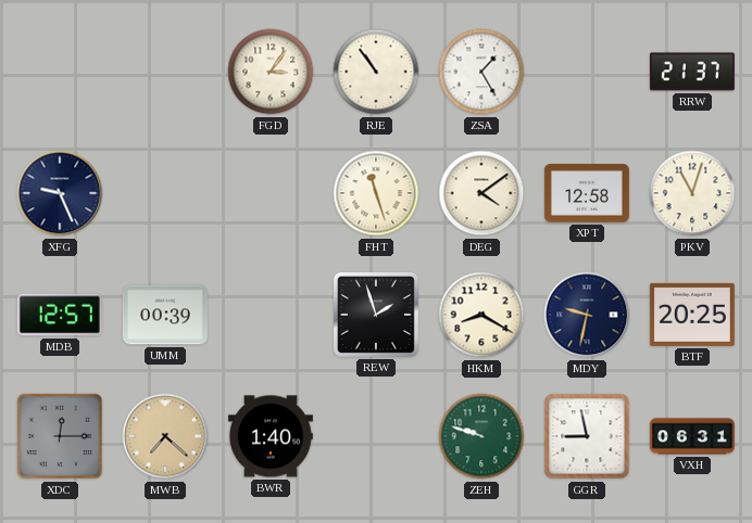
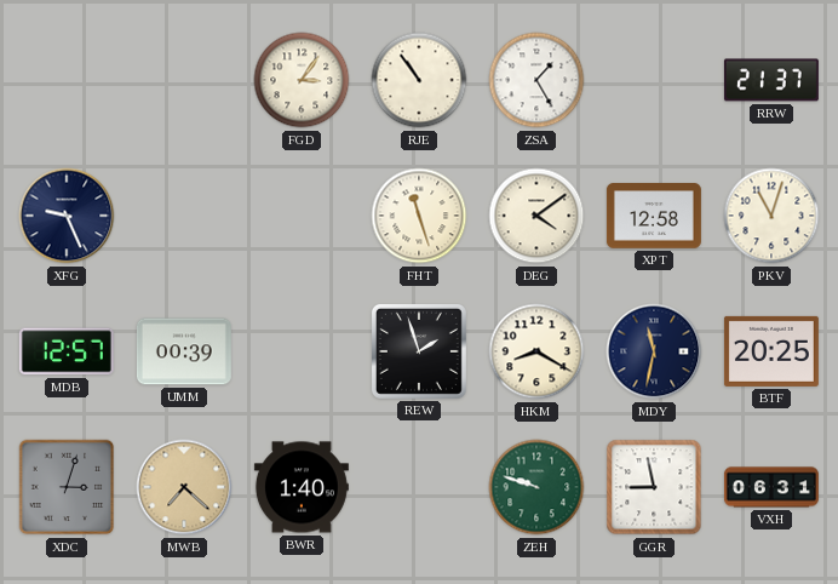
MDY: 9:32 -> 11:32 (654, 351)
XDC: 12:15 -> 3:03 (67, 487)
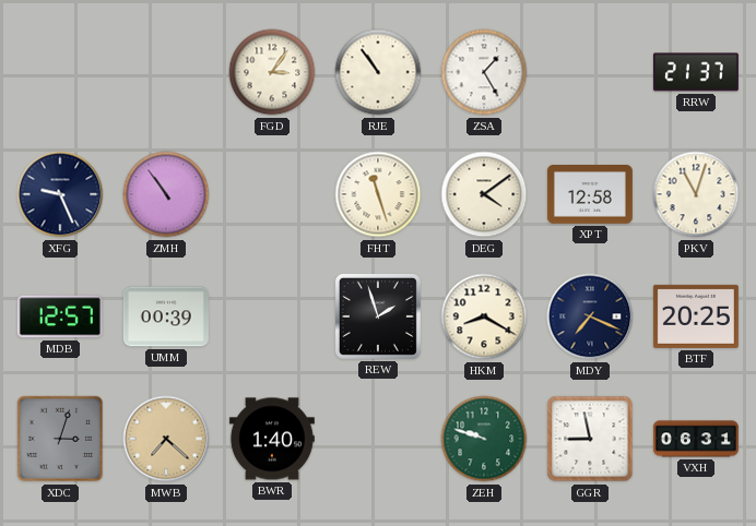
ZMH: none -> 10:54 (166, 194)
MDY: 11:32 -> 7:19 (590, 316)
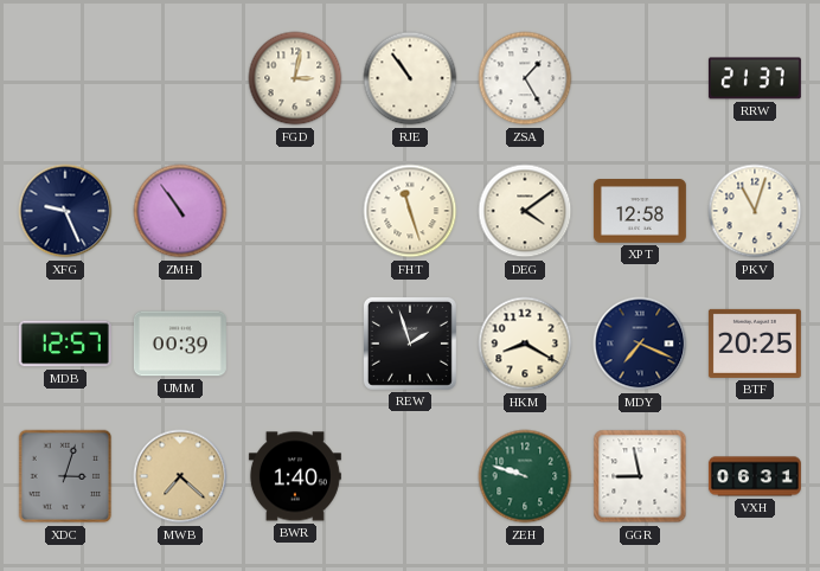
FGD: 3:06 -> 3:02 (295, 78)
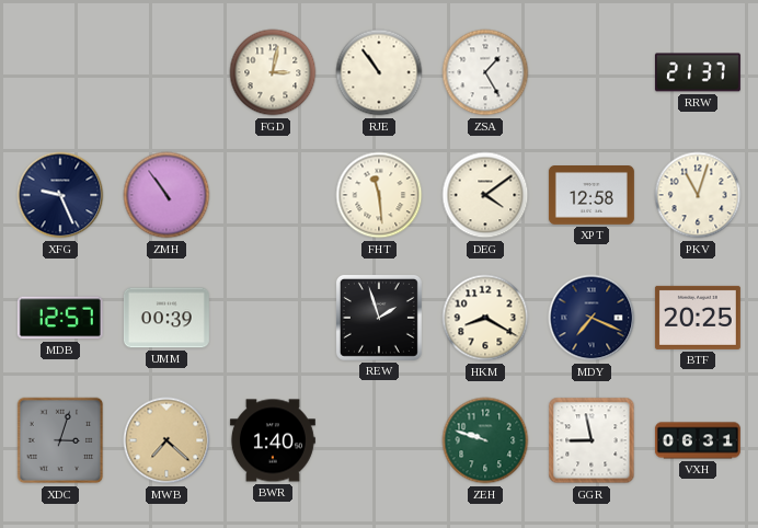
FHT: 11:27 -> 11:29 (379, 195)
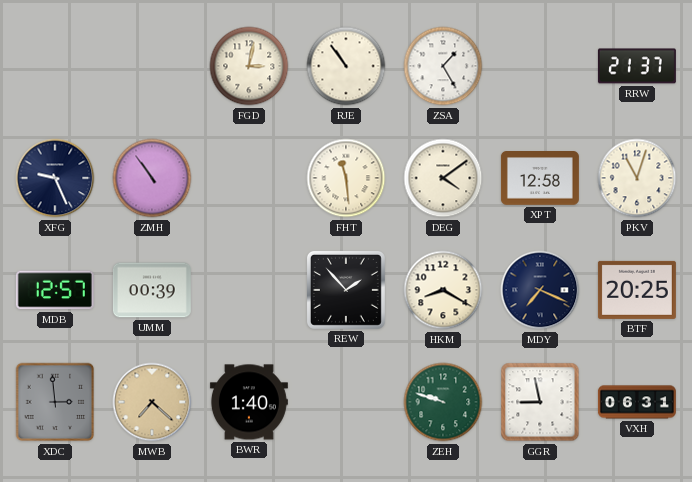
REW: 1:57 -> 1:53 (346, 290)
XDC: 3:03 -> 2:59 (55, 402)
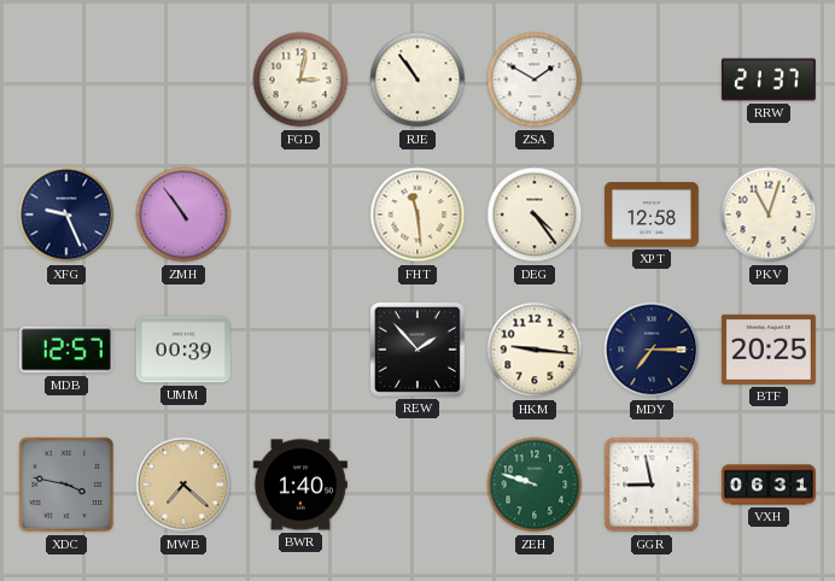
ZSA: 1:25 -> 1:50 (535, 80)
DEG: 4:09 -> 4:24 (535, 215)
HKM: 8:20 -> 9:16 (535, 350)
MDY: 7:19 -> 7:15 (652, 350)
XDC: 2:59 -> 3:47 (66, 485)
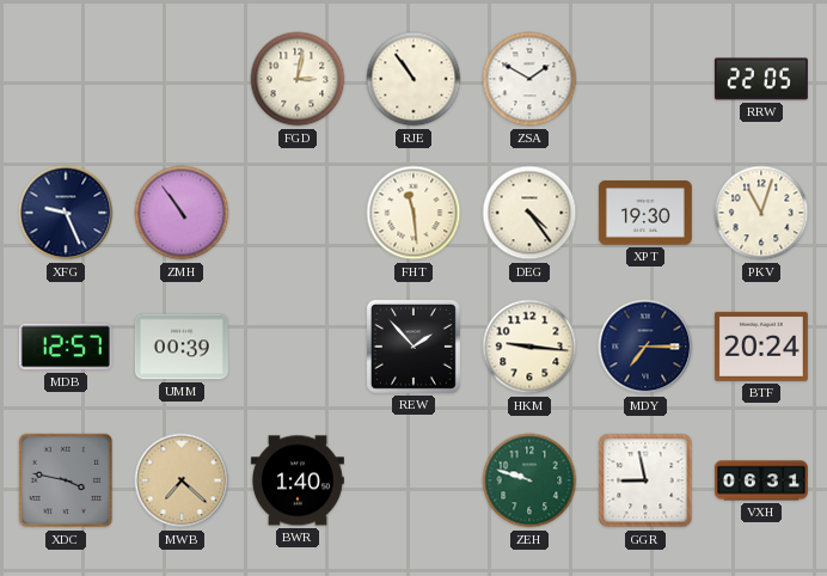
RRW: 21:37 -> 22:05 (761, 79)
XPT: 12:58 -> 19:30 (645, 214)
BTF: 20:25 -> 20:24 (761, 347)
